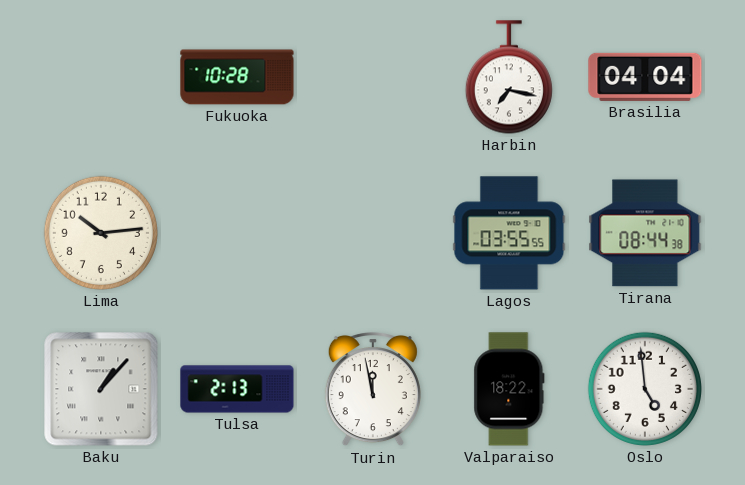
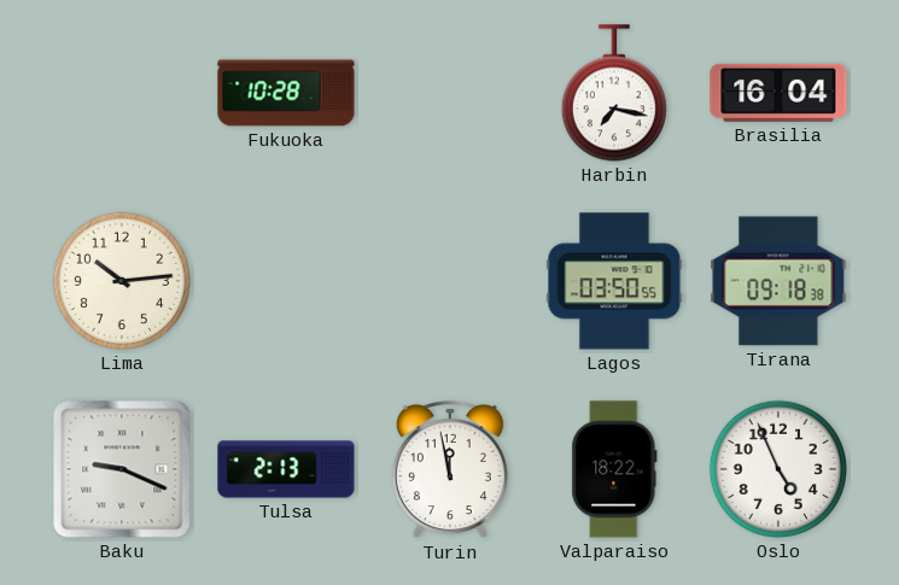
Brasilia: 04:04 -> 16:04 (778, 93)
Lagos: 03:55 -> 03:50 (614, 281)
Tirana: 08:44 -> 09:18 (778, 281)
Baku: 1:07 -> 9:19 (122, 469)
Oslo: 4:59 -> 4:56 (778, 469)
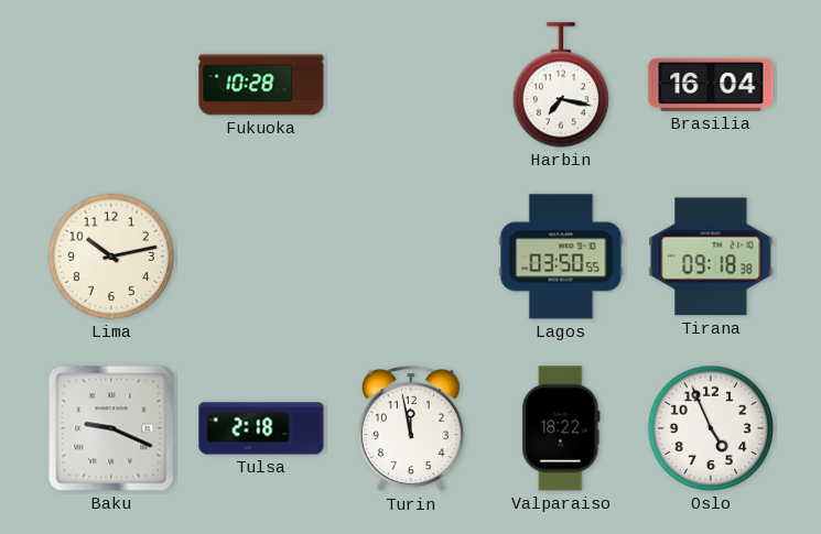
Lima: 10:14 -> 10:13 (111, 257)
Tulsa: 2:13 -> 2:18 (261, 428)
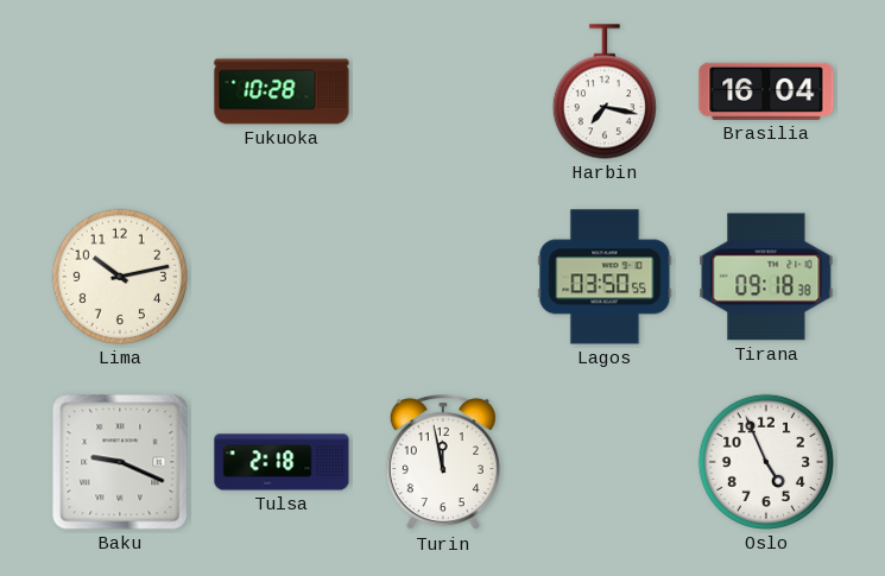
Valparaiso: 18:22 -> none (561, 428)
